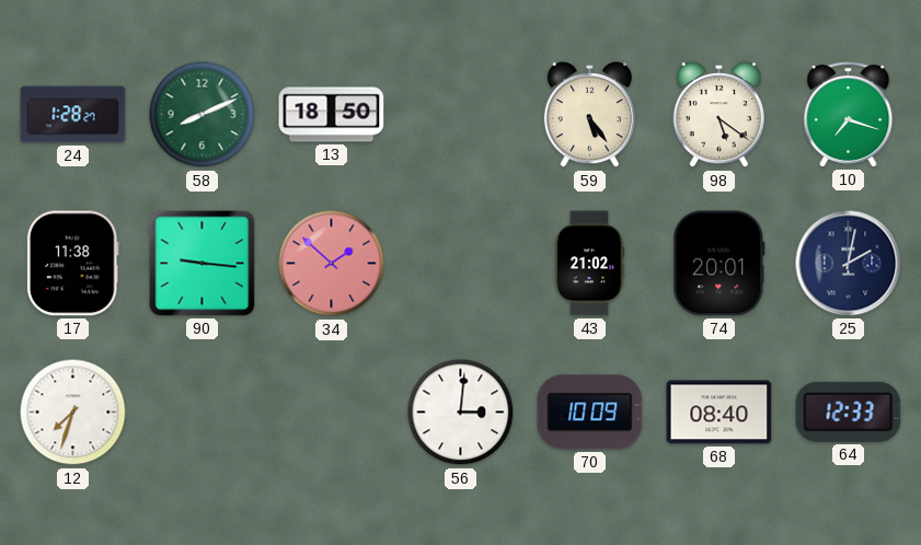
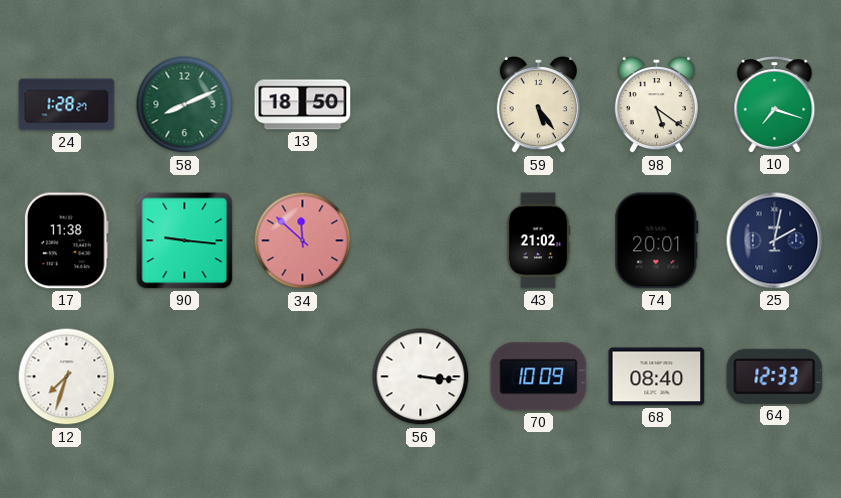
34: 1:52 -> 11:52 (303, 241)
56: 3:01 -> 3:16 (421, 377)
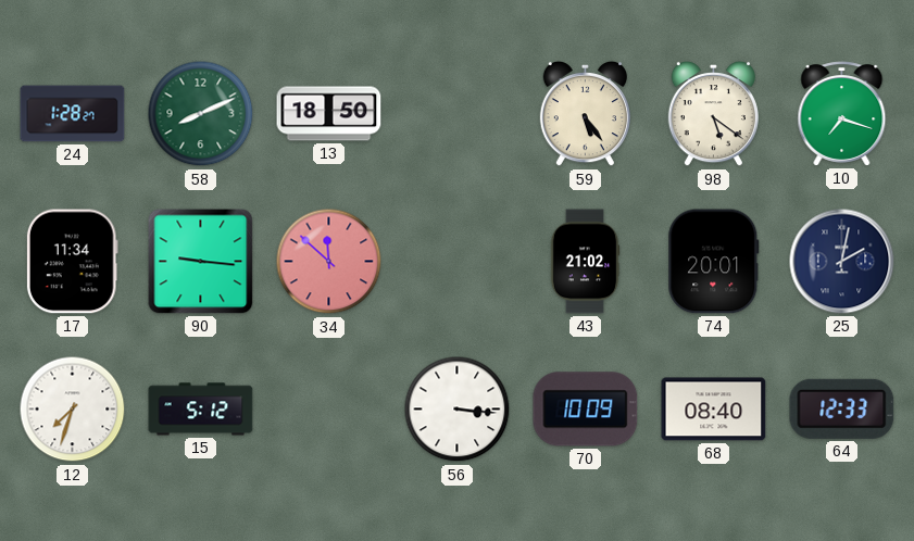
17: 11:38 -> 11:34 (72, 262)
15: none -> 5:12 (201, 410)
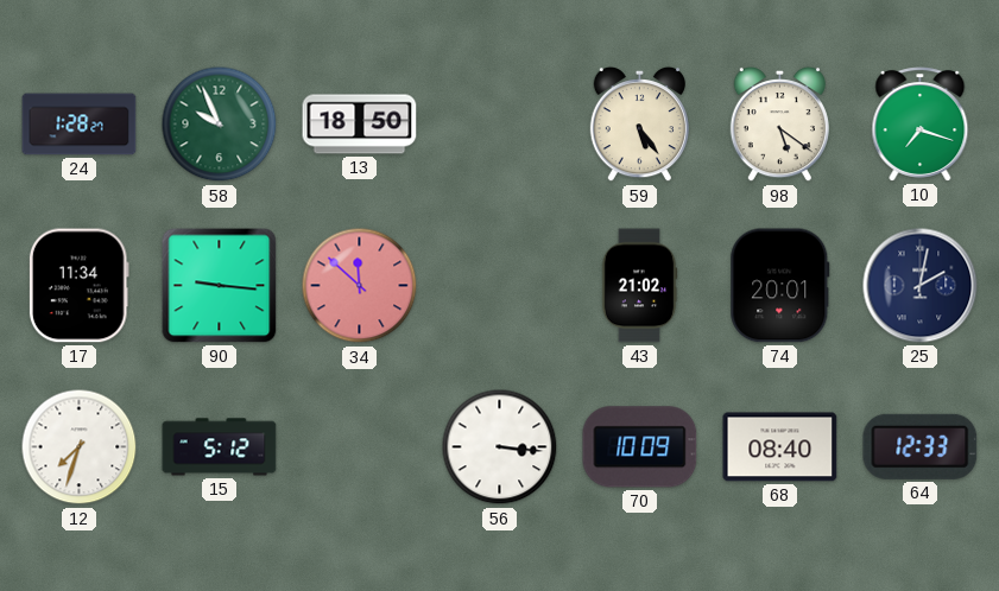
58: 8:11 -> 9:56 (220, 125)
